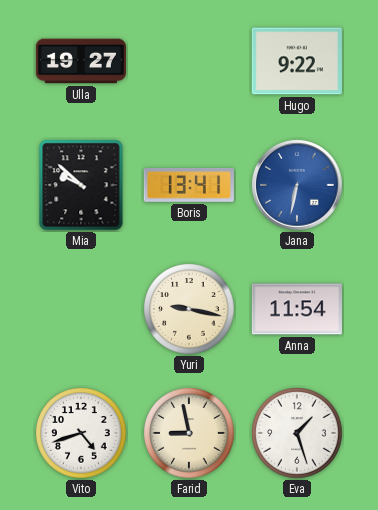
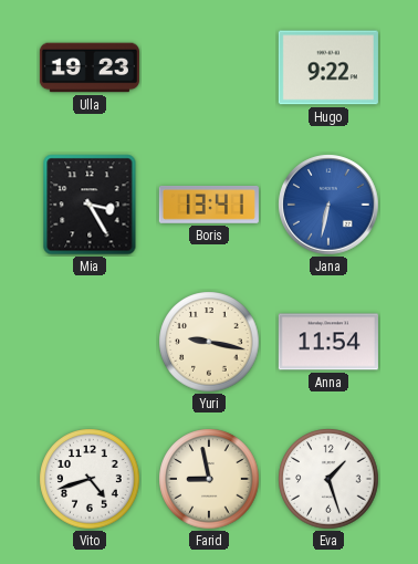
Ulla: 19:27 -> 19:23 (90, 67)
Mia: 9:52 -> 3:25 (90, 205)
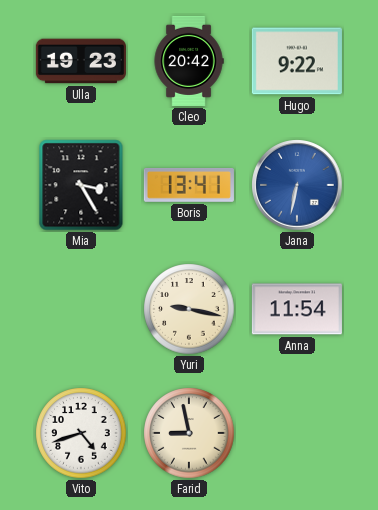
Cleo: none -> 20:42 (189, 61)
Eva: 1:27 -> none (328, 479)
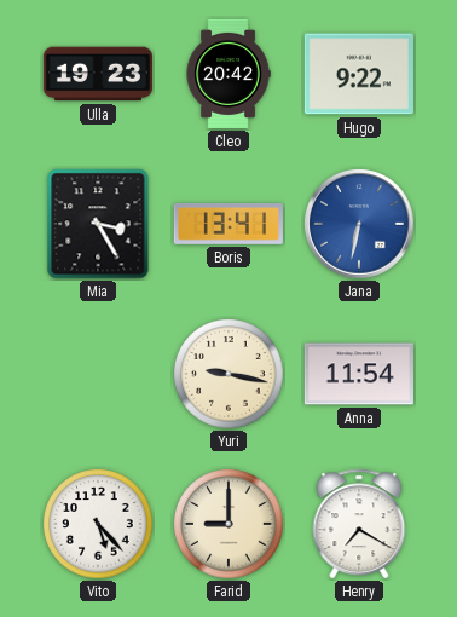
Vito: 4:42 -> 5:23 (98, 524)
Farid: 8:58 -> 9:00 (228, 524)
Henry: none -> 7:20 (359, 524)
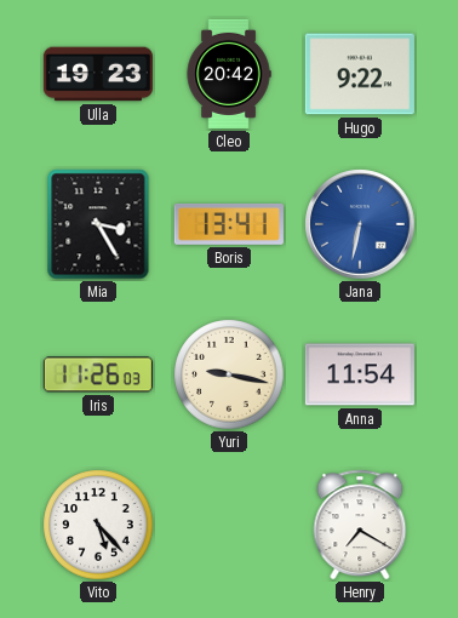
Iris: none -> 11:26 (98, 374)
Farid: 9:00 -> none (228, 524)
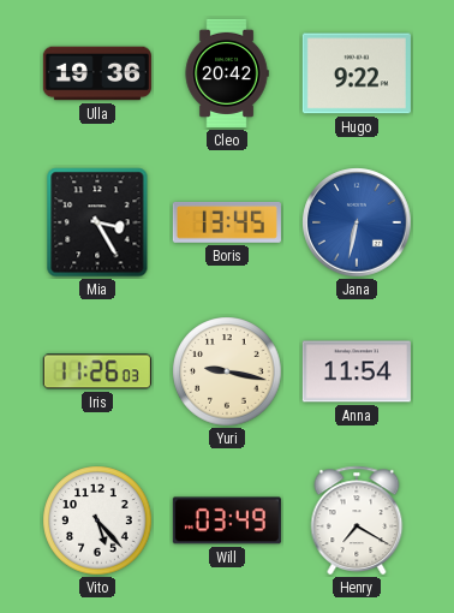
Ulla: 19:23 -> 19:36 (97, 73)
Boris: 13:41 -> 13:45 (227, 224)
Will: none -> 03:49 (227, 520)
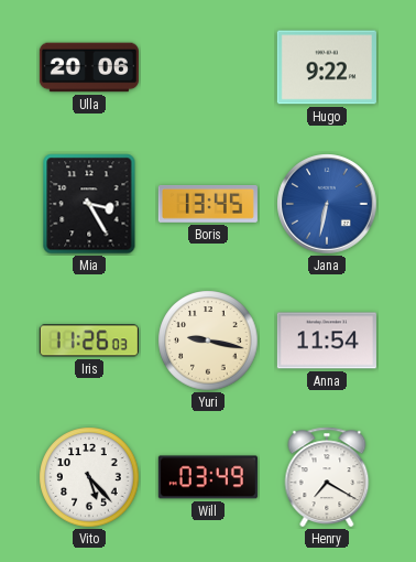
Ulla: 19:36 -> 20:06 (89, 67)
Cleo: 20:42 -> none (227, 73)
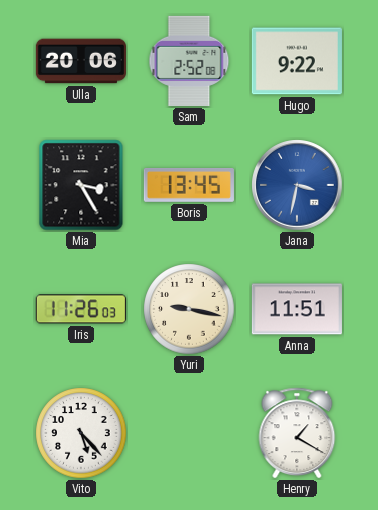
Sam: none -> 2:52 (189, 61)
Jana: 6:32 -> 3:32 (297, 185)
Anna: 11:54 -> 11:51 (297, 309)
Will: 03:49 -> none (208, 477)
Henry: 7:20 -> 1:20 (297, 433)
